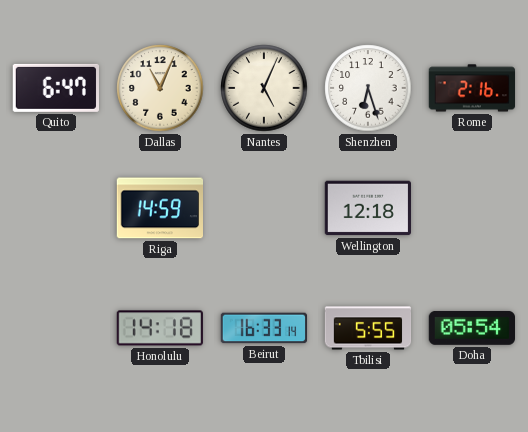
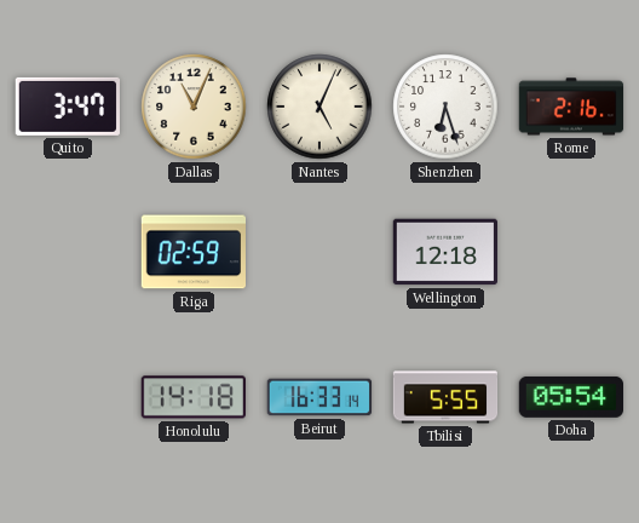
Quito: 6:47 -> 3:47 (67, 107)
Riga: 14:59 -> 02:59 (192, 252)
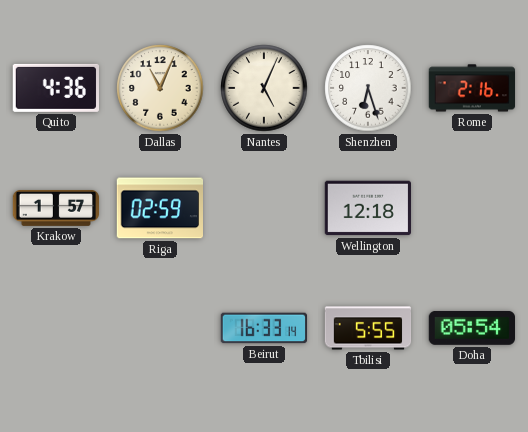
Quito: 3:47 -> 4:36 (55, 88)
Krakow: none -> 1:57 (56, 208)
Honolulu: 14:18 -> none (194, 397)
